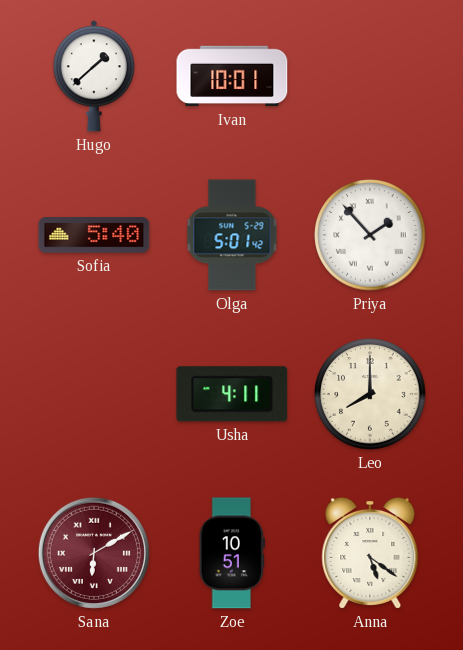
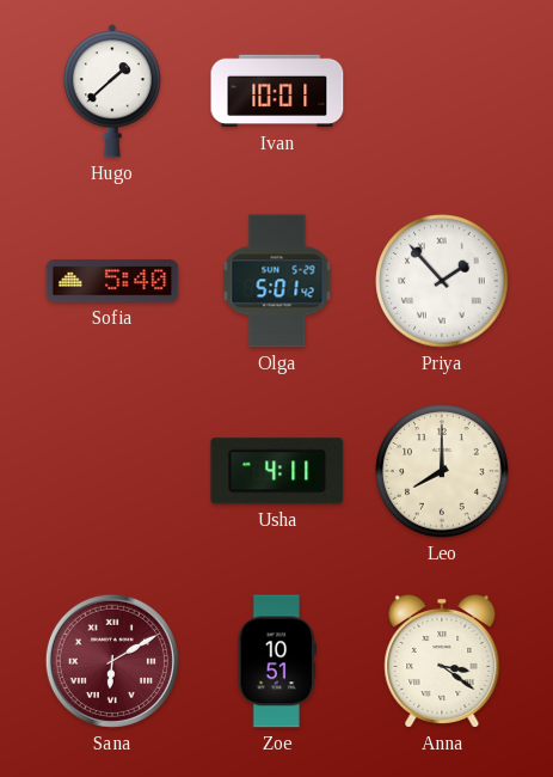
Anna: 5:21 -> 3:21 (442, 661)
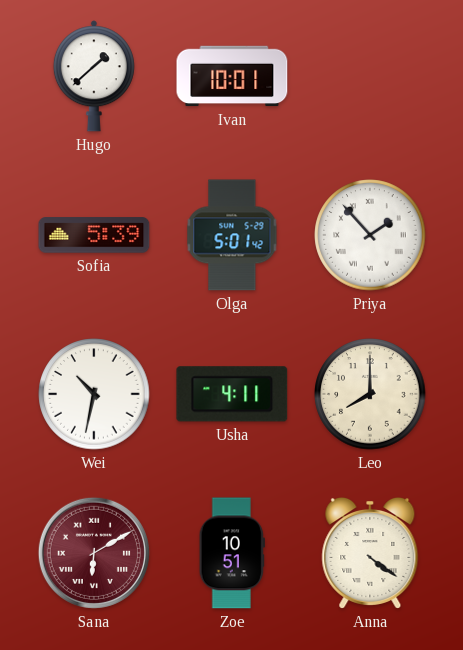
Sofia: 5:40 -> 5:39 (94, 235)
Wei: none -> 10:32 (94, 394)
Anna: 3:21 -> 4:21 (370, 553)
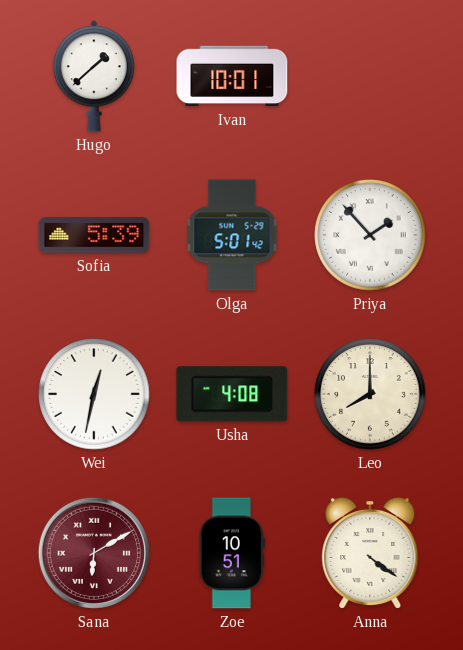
Wei: 10:32 -> 12:32 (94, 394)
Usha: 4:11 -> 4:08 (232, 394)
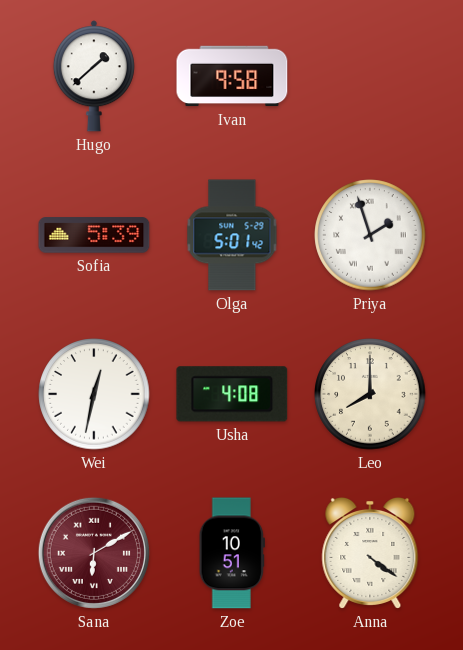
Ivan: 10:01 -> 9:58 (232, 76)
Priya: 1:53 -> 1:57 (370, 235)
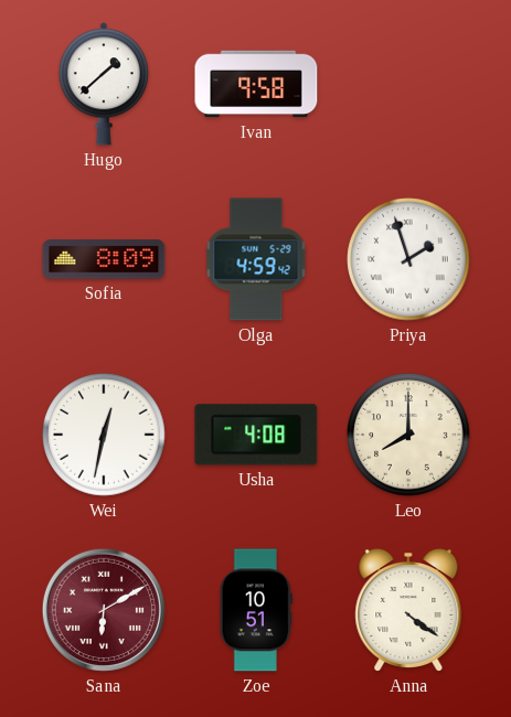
Sofia: 5:39 -> 8:09 (104, 259)
Olga: 5:01 -> 4:59 (256, 259)
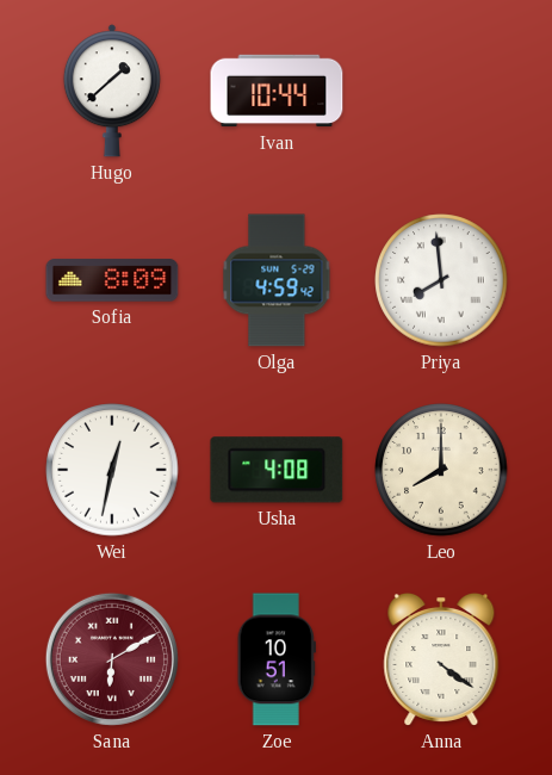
Ivan: 9:58 -> 10:44 (277, 91)
Priya: 1:57 -> 7:59 (441, 280)
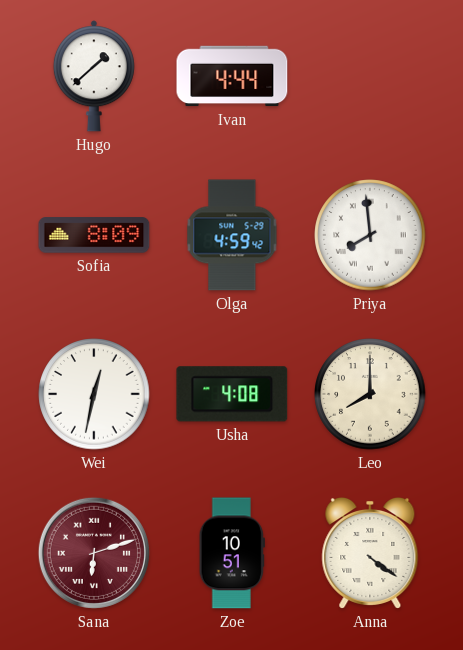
Ivan: 10:44 -> 4:44 (232, 76)
Sana: 6:10 -> 6:12 (94, 553)
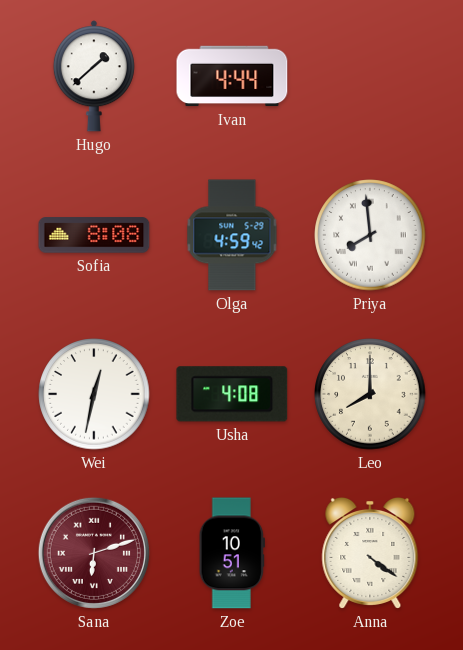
Sofia: 8:09 -> 8:08 (94, 235)
